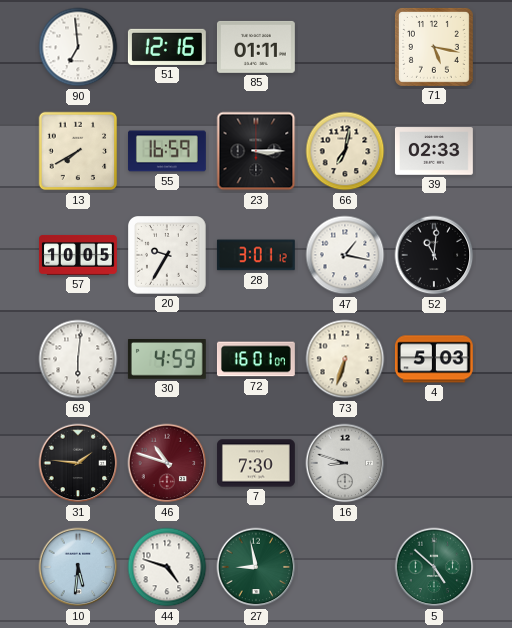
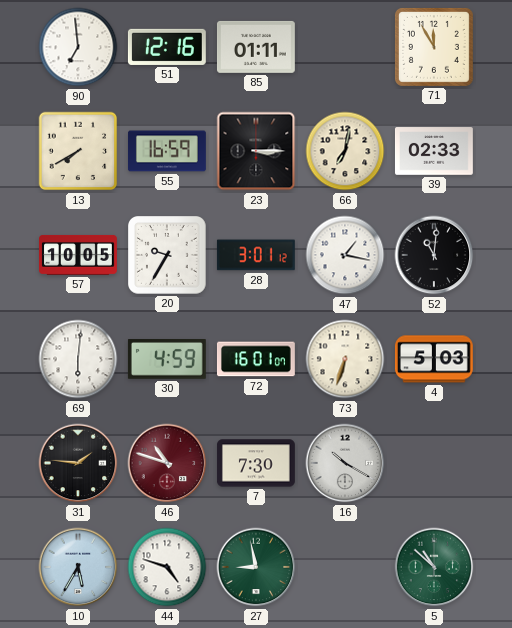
71: 5:17 -> 11:55 (434, 47)
16: 8:48 -> 10:20 (345, 463)
10: 5:31 -> 5:35 (78, 567)
5: 4:52 -> 10:52 (434, 567)
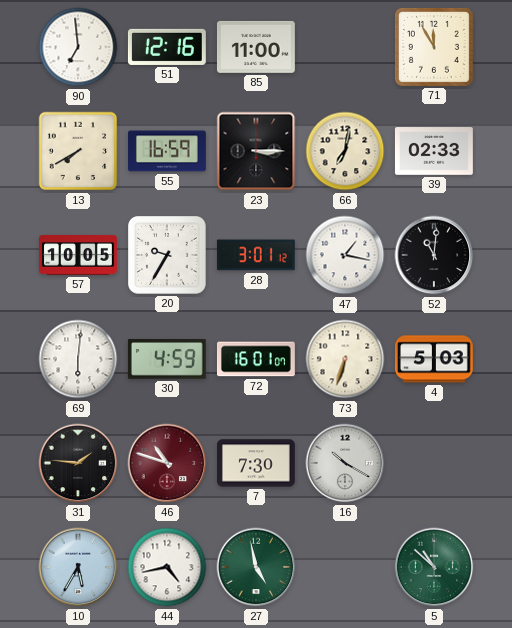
85: 01:11 -> 11:00 (256, 47)
44: 4:48 -> 4:43 (167, 567)
27: 8:58 -> 4:58 (256, 567)
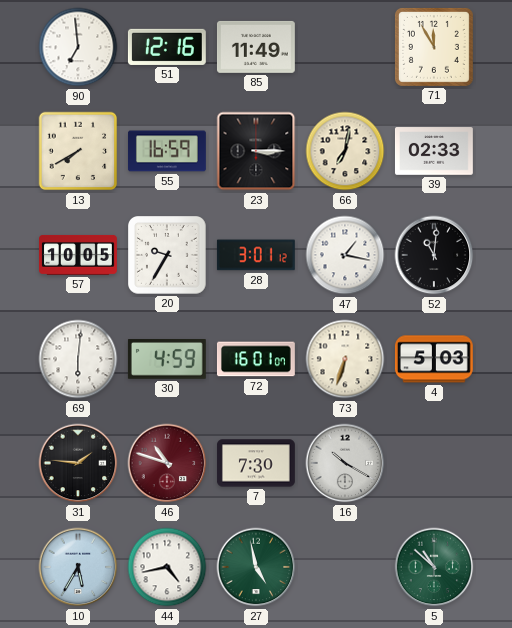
85: 11:00 -> 11:49 (256, 47)
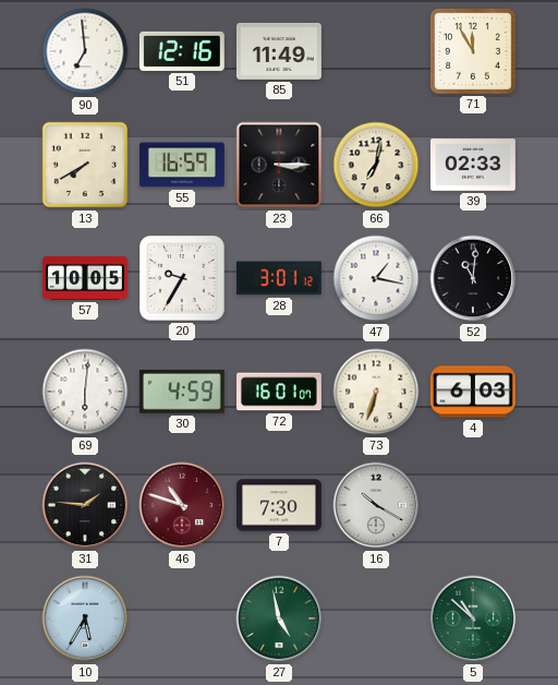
4: 5:03 -> 6:03 (473, 392)
44: 4:43 -> none (167, 567)
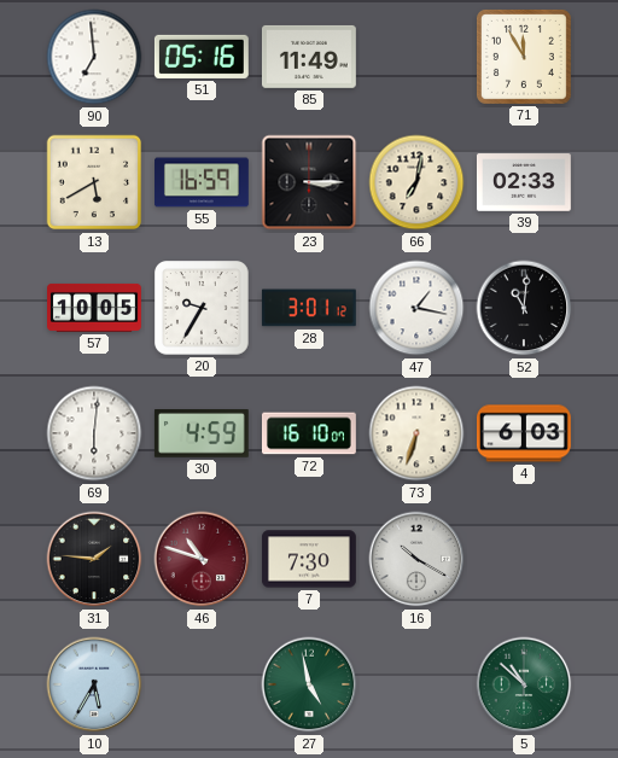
51: 12:16 -> 05:16 (202, 57)
13: 7:40 -> 5:40 (94, 182)
72: 16:01 -> 16:10 (309, 433)
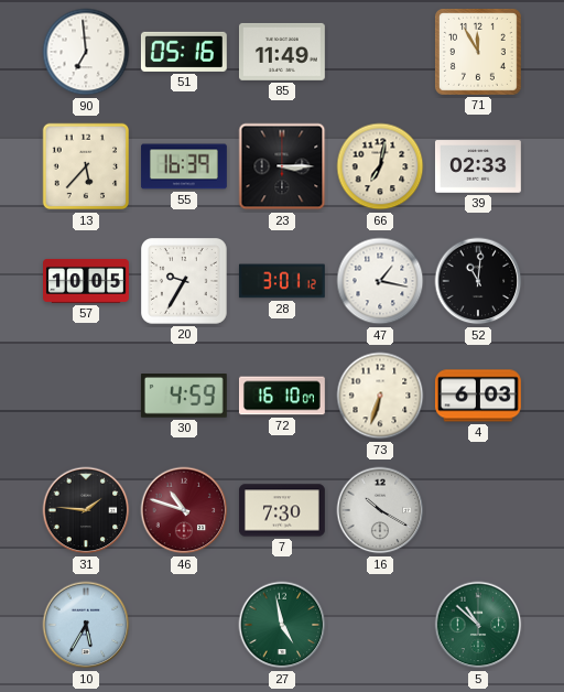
13: 5:40 -> 5:37 (86, 166)
55: 16:59 -> 16:39 (185, 166)
69: 6:01 -> none (94, 433)
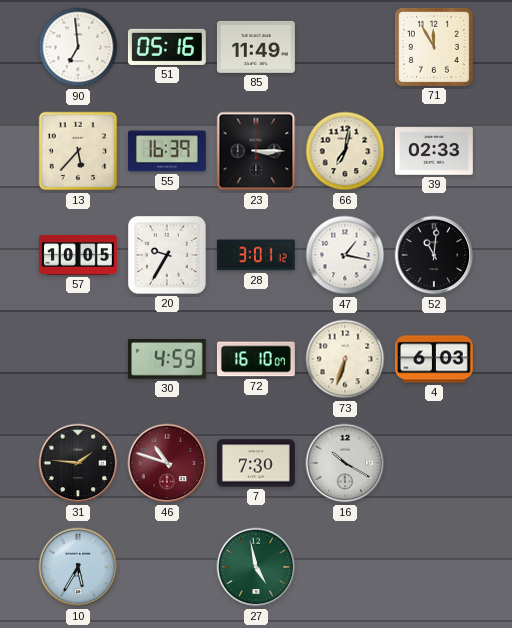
5: 10:52 -> none (478, 625)
